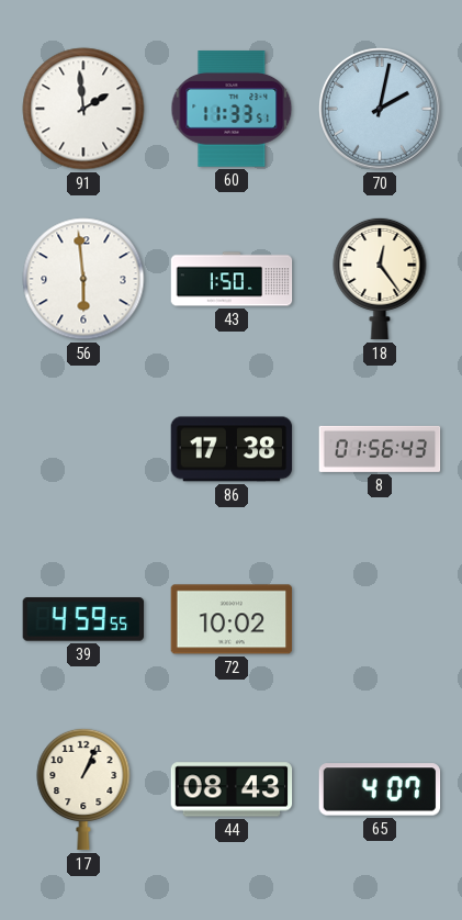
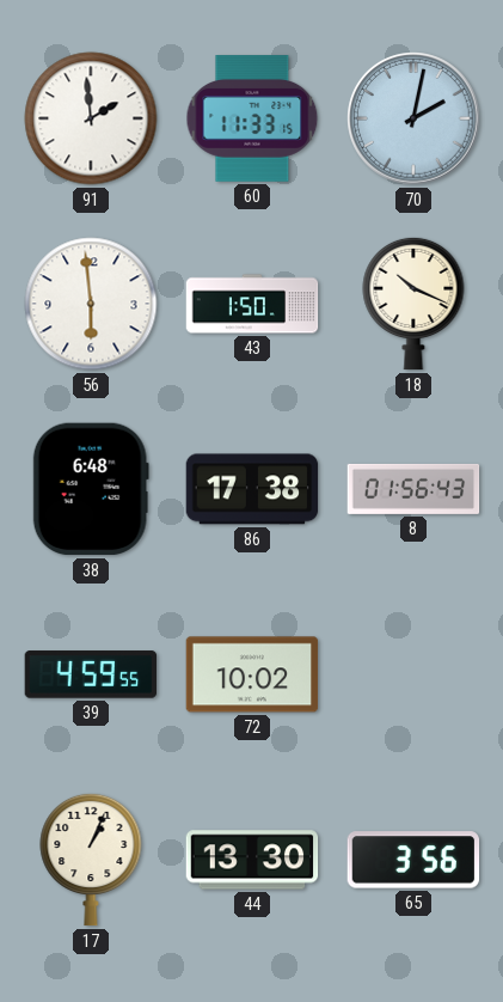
60: 11:33:51 -> 11:33:15 (252, 118)
18: 12:24 -> 10:19 (413, 304)
38: none -> 6:48 (91, 489)
44: 08:43 -> 13:30 (252, 860)
65: 4:07 -> 3:56 (413, 860)
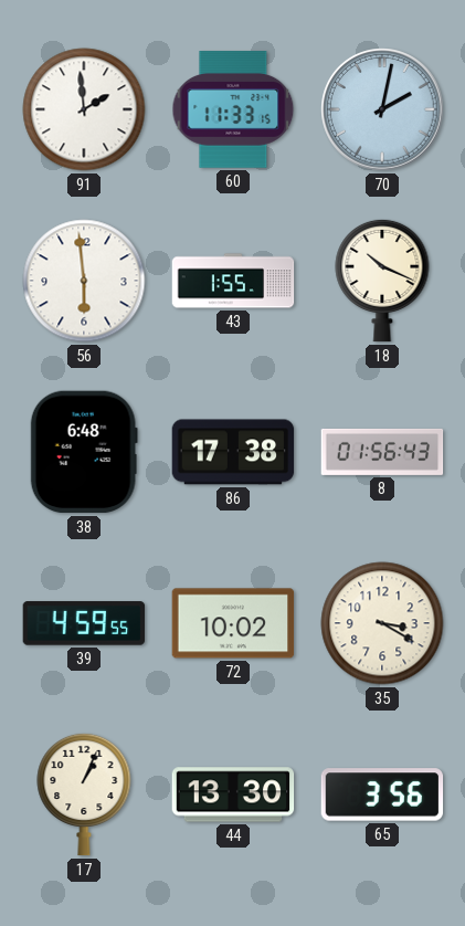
43: 1:50 -> 1:55 (233, 281)
35: none -> 3:20 (382, 623)
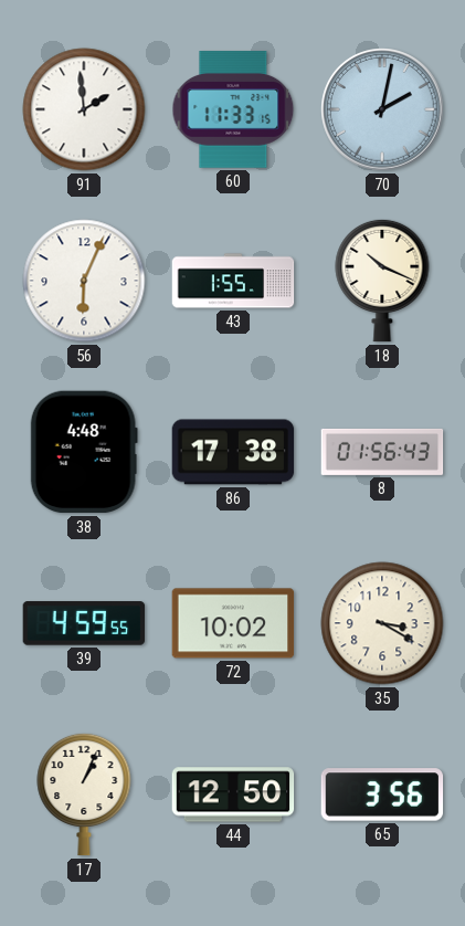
56: 5:59 -> 6:04 (84, 281)
38: 6:48 -> 4:48 (84, 452)
44: 13:30 -> 12:50 (233, 795)
